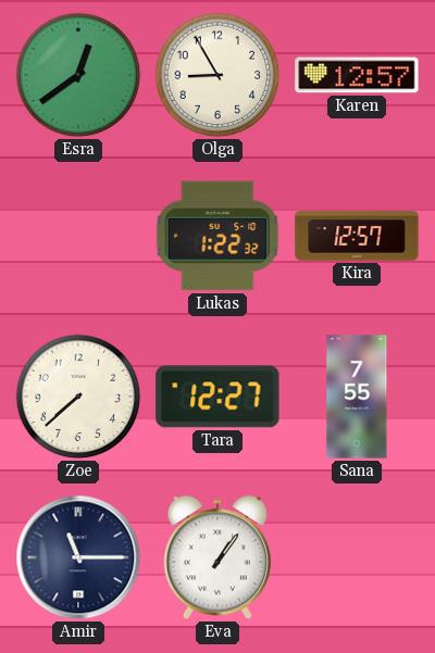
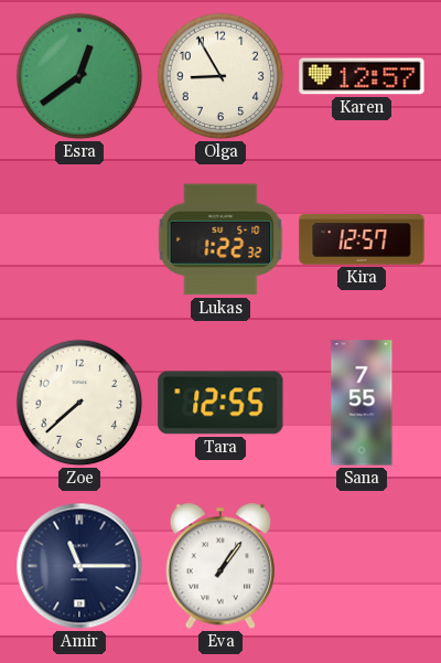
Tara: 12:27 -> 12:55 (220, 403)
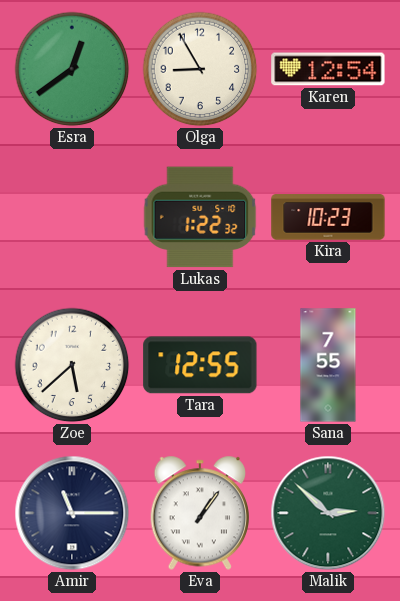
Karen: 12:57 -> 12:54 (328, 69)
Kira: 12:57 -> 10:23 (328, 217)
Zoe: 7:38 -> 5:38 (72, 365)
Malik: none -> 2:52 (328, 513)
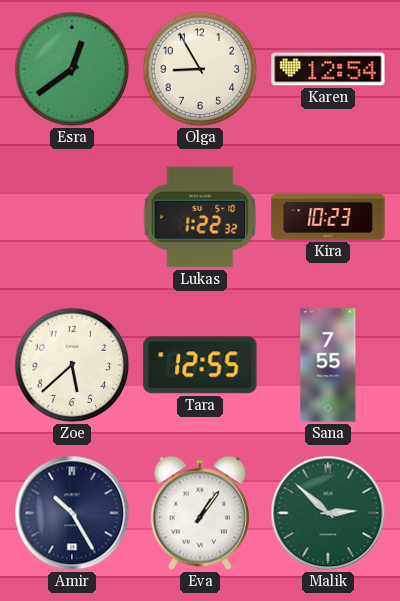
Amir: 11:15 -> 10:25 (72, 513)
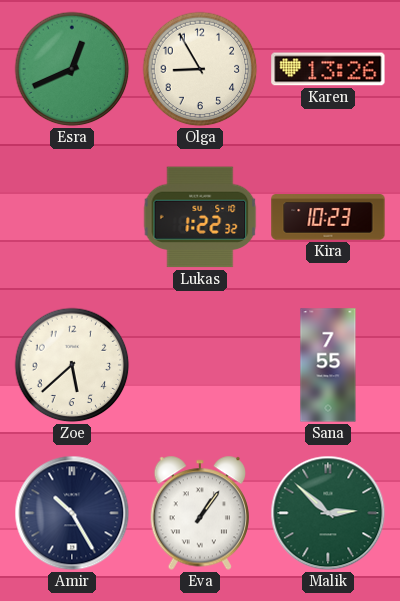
Esra: 12:39 -> 12:41 (72, 69)
Karen: 12:54 -> 13:26 (328, 69)
Tara: 12:55 -> none (200, 365)
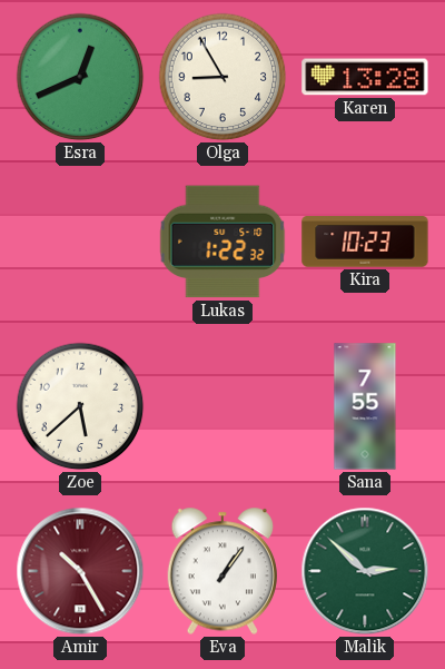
Karen: 13:26 -> 13:28 (365, 77)
Amir dial: navy -> burgundy (80, 571)
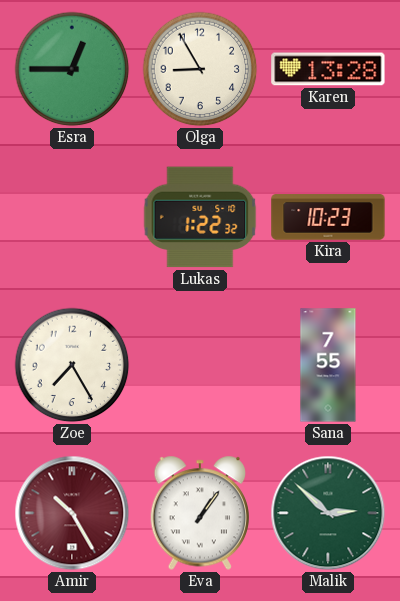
Esra: 12:41 -> 12:45 (72, 69)
Zoe: 5:38 -> 7:25 (72, 365)
